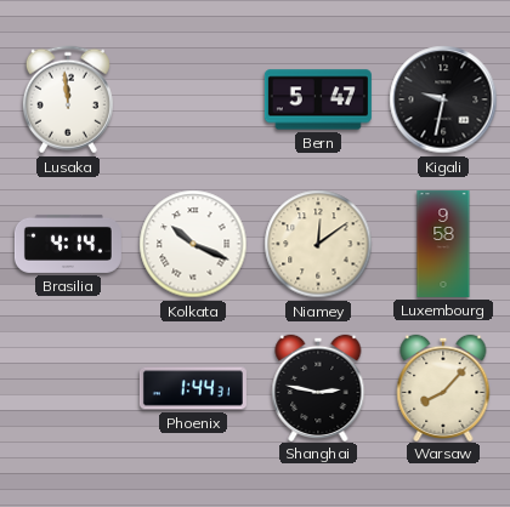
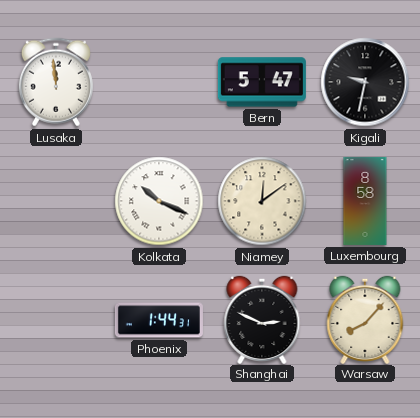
Brasilia: 4:14 -> none (68, 244)
Luxembourg: 9:58 -> 8:58 (365, 201)
Shanghai: 2:47 -> 2:49 (262, 319)
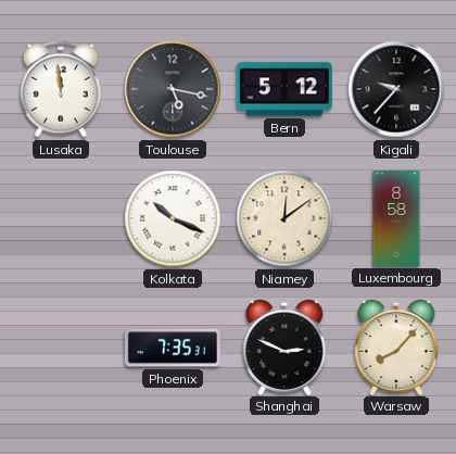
Toulouse: none -> 5:17 (173, 89)
Bern: 5:47 -> 5:12 (284, 89)
Kigali: 9:32 -> 9:37 (396, 89)
Phoenix: 1:44 -> 7:35 (173, 348)
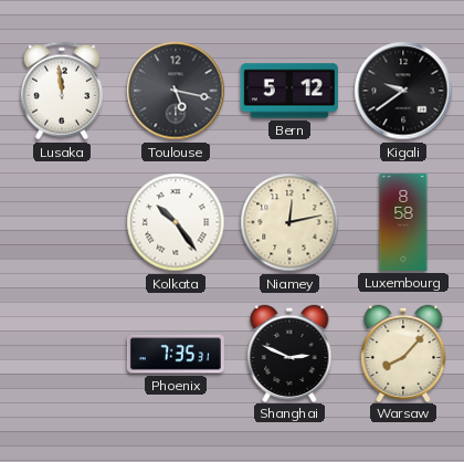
Kigali: 9:37 -> 9:39 (403, 91)
Kolkata: 10:19 -> 10:24 (176, 222)
Niamey: 12:09 -> 12:13 (289, 222)
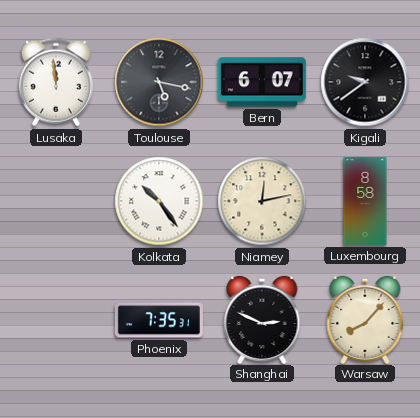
Bern: 5:12 -> 6:07 (262, 82)
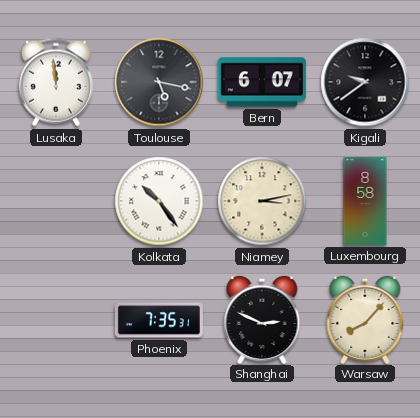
Niamey: 12:13 -> 3:13 (262, 201)
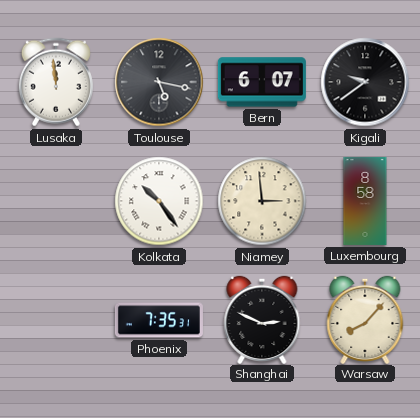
Niamey: 3:13 -> 2:59 (262, 201)
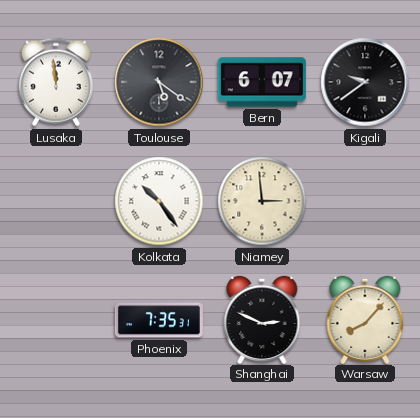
Toulouse: 5:17 -> 5:21 (159, 82)
Luxembourg: 8:58 -> none (365, 201)
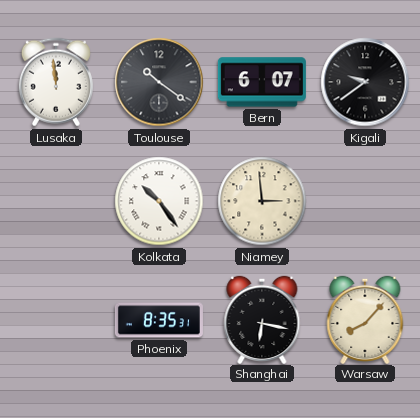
Toulouse: 5:21 -> 10:21 (159, 82)
Phoenix: 7:35 -> 8:35 (159, 320)
Shanghai: 2:49 -> 6:17 (262, 319)
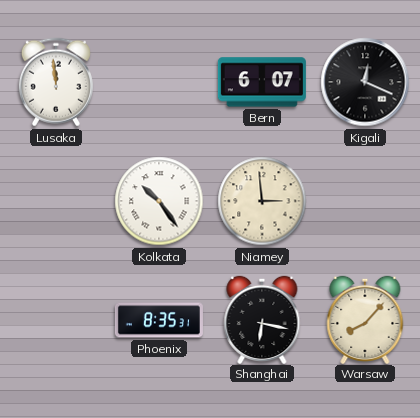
Toulouse: 10:21 -> none (159, 82)
Kigali: 9:39 -> 12:19 (365, 82)
